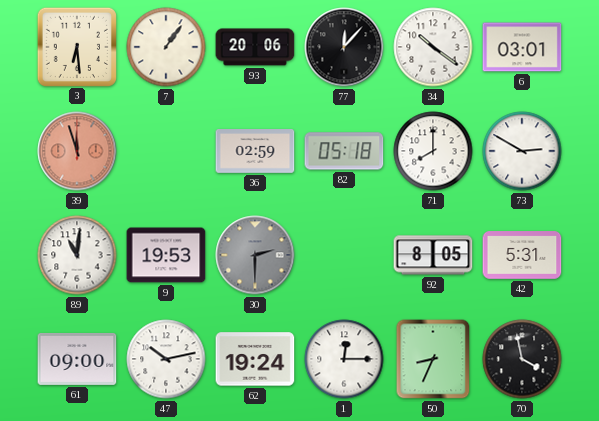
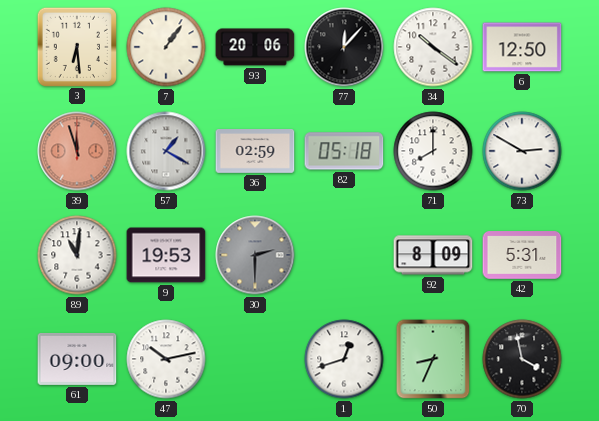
6: 03:01 -> 12:50 (522, 47)
57: none -> 1:20 (166, 151)
92: 8:05 -> 8:09 (433, 255)
62: 19:24 -> none (255, 359)
1: 12:15 -> 12:42 (344, 359)
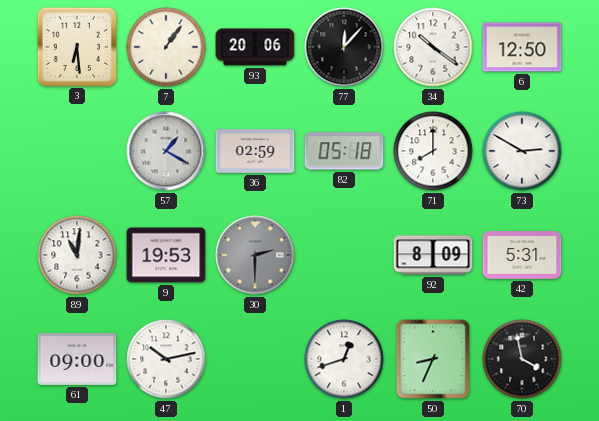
39: 11:57 -> none (77, 151)
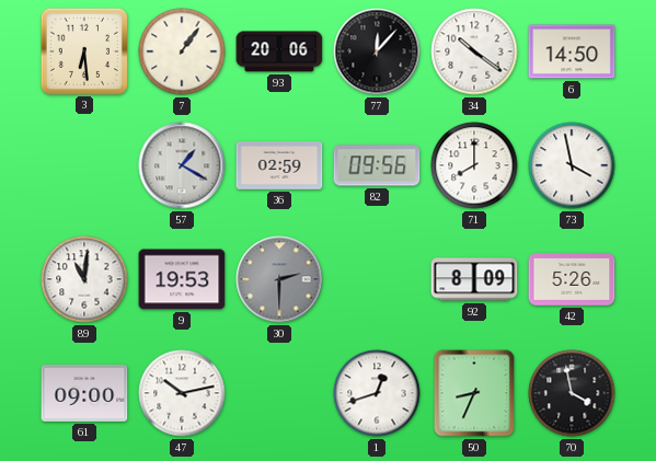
6: 12:50 -> 14:50 (572, 51)
82: 05:18 -> 09:56 (377, 165)
73: 2:50 -> 3:58 (572, 165)
42: 5:31 -> 5:26 (572, 279)
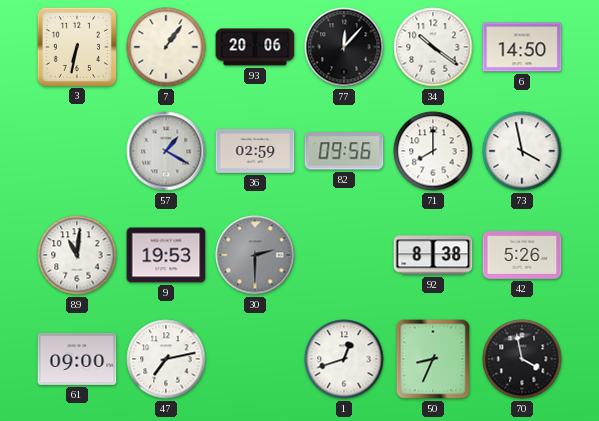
3: 6:29 -> 6:32 (76, 46)
92: 8:09 -> 8:38 (433, 255)
47: 10:13 -> 7:13 (166, 359)
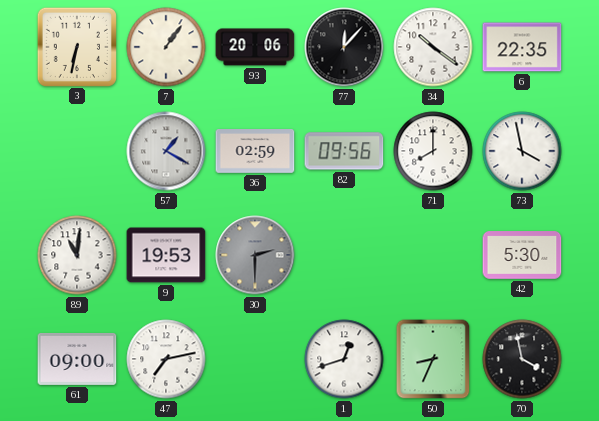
6: 14:50 -> 22:35 (522, 47)
92: 8:38 -> none (433, 255)
42: 5:26 -> 5:30 (522, 255)
